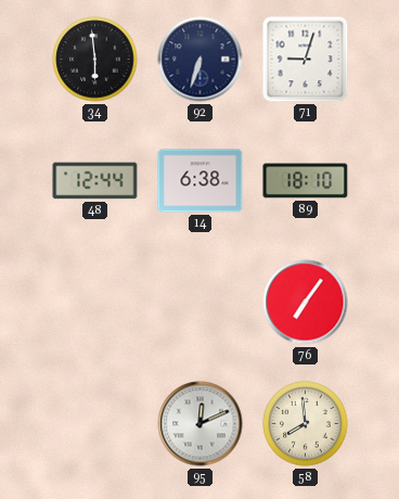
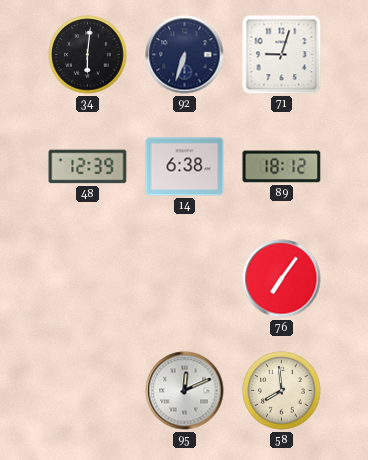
34: 5:59 -> 6:01 (88, 55)
48: 12:44 -> 12:39 (88, 167)
89: 18:10 -> 18:12 (282, 167)
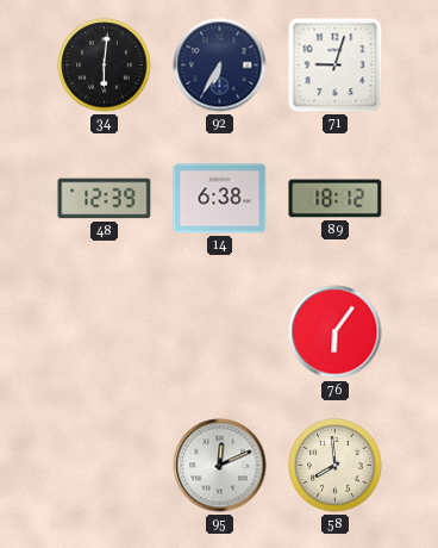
92: 6:33 -> 6:35 (220, 66)
76: 7:06 -> 6:06 (336, 332)
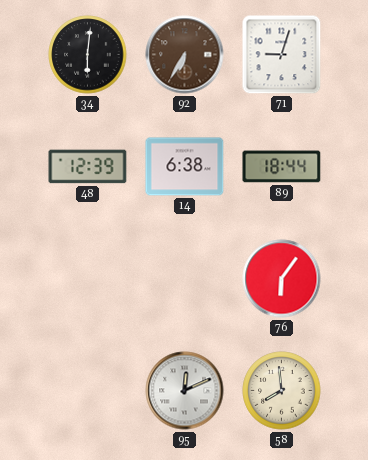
92 dial: navy -> brown (185, 55)
89: 18:12 -> 18:44 (282, 167)
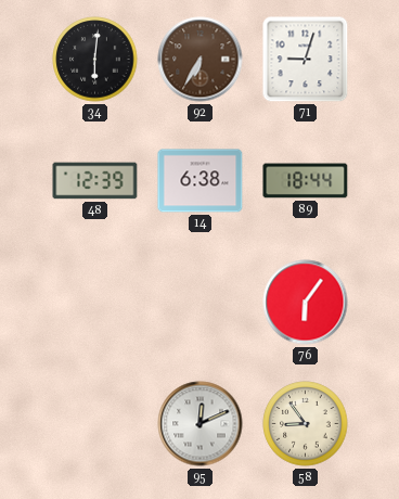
58: 7:59 -> 8:54 (306, 424)
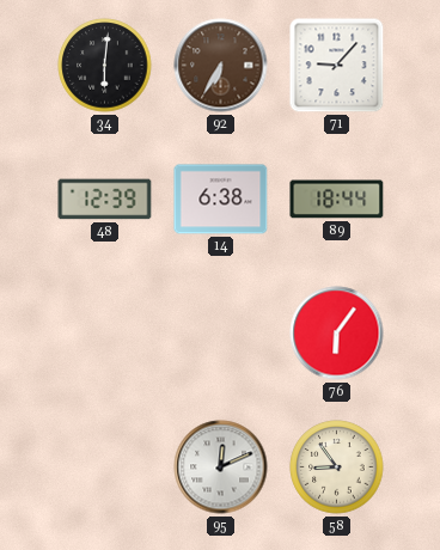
71: 9:03 -> 9:07 (337, 66)
